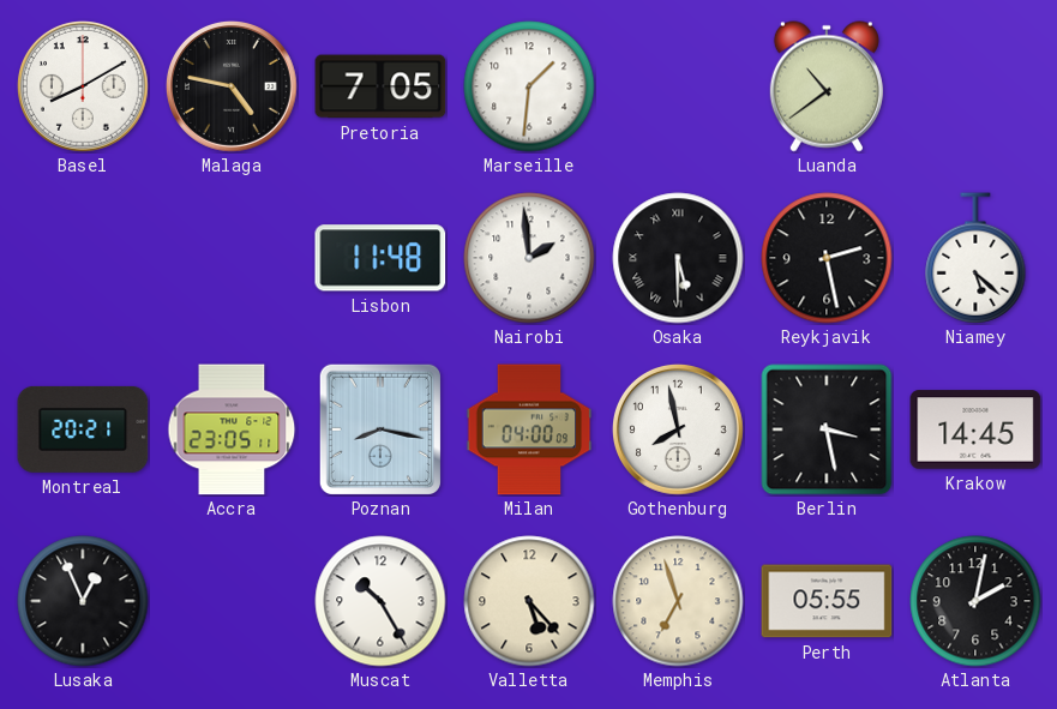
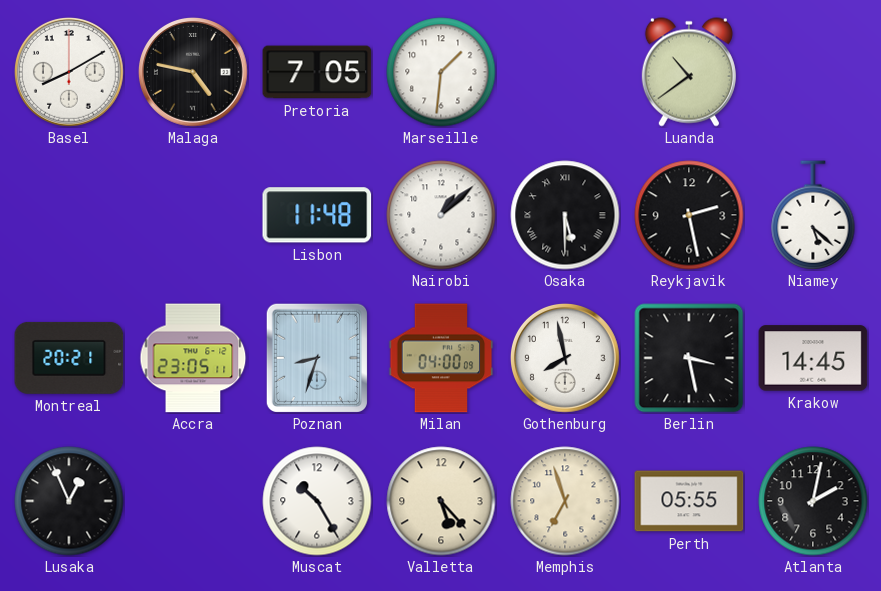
Nairobi: 1:59 -> 1:08 (441, 215)
Poznan: 8:17 -> 8:33 (317, 358)
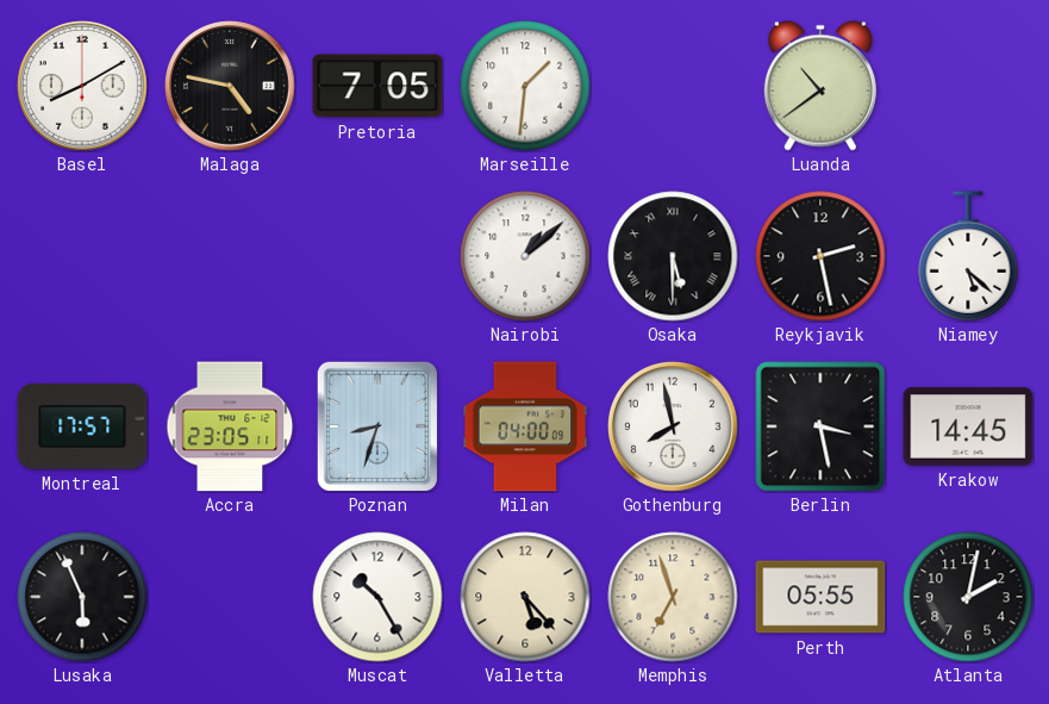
Lisbon: 11:48 -> none (317, 215)
Montreal: 20:21 -> 17:57 (82, 426)
Lusaka: 12:56 -> 5:56 (82, 597)
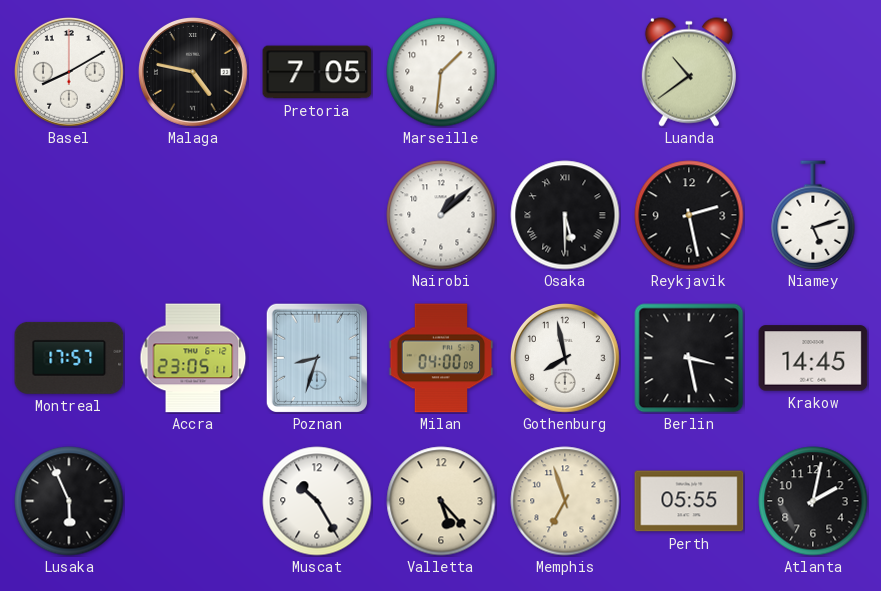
Niamey: 5:22 -> 5:12 (813, 215)
